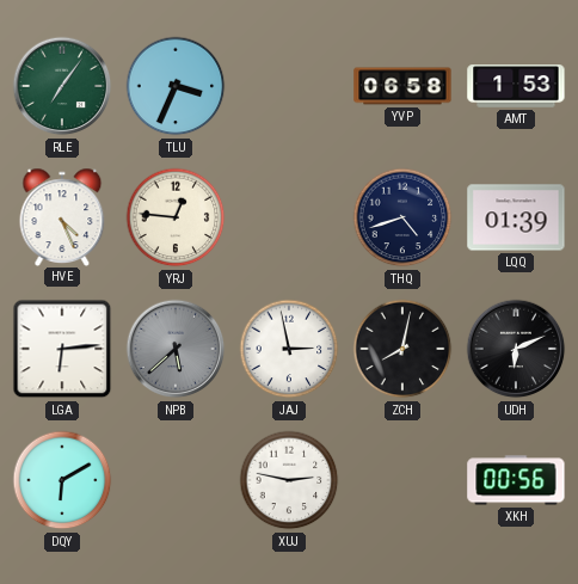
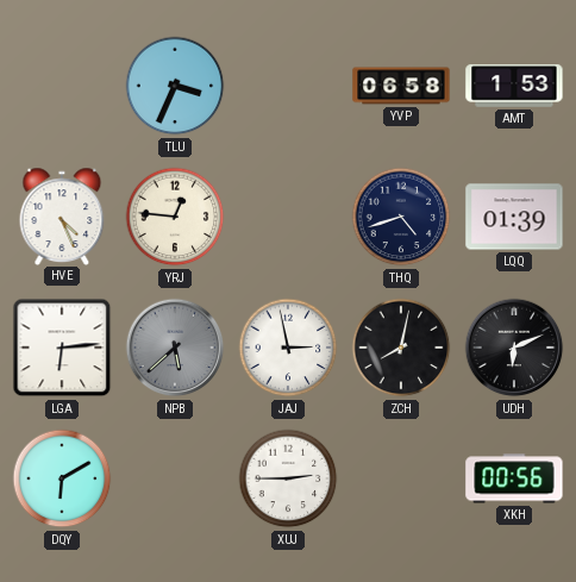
RLE: 7:06 -> none (62, 86)
XUJ: 2:47 -> 2:45 (288, 478)
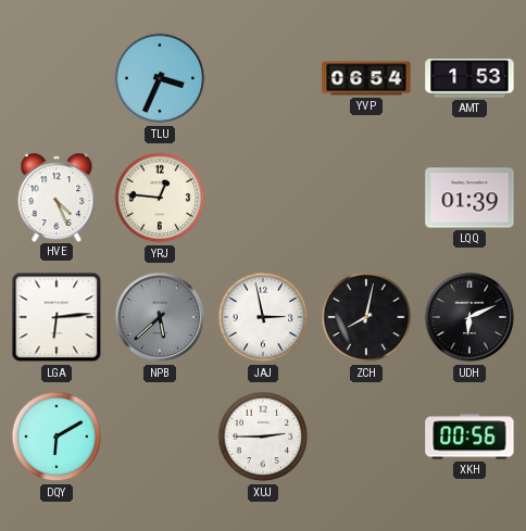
YVP: 06:58 -> 06:54 (366, 78)
THQ: 4:42 -> none (401, 217)
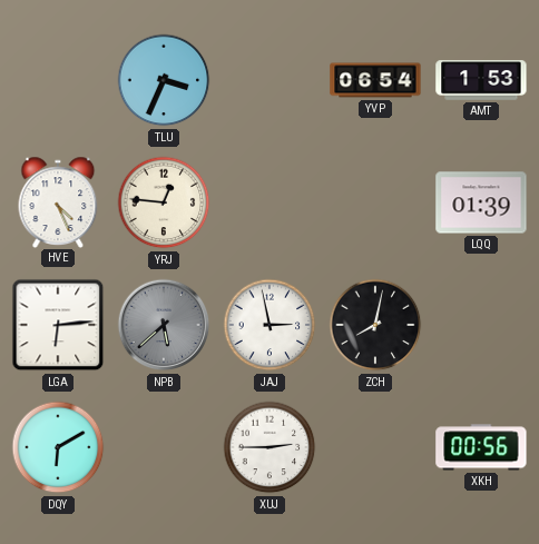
UDH: 6:11 -> none (469, 317)
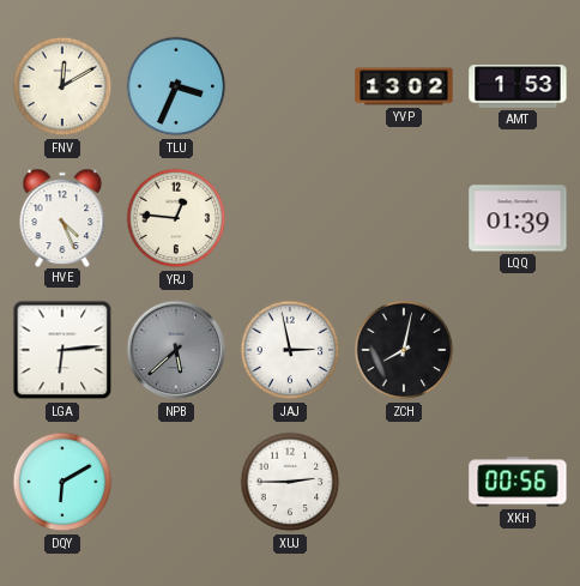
FNV: none -> 12:10 (62, 86)
YVP: 06:54 -> 13:02 (404, 86)
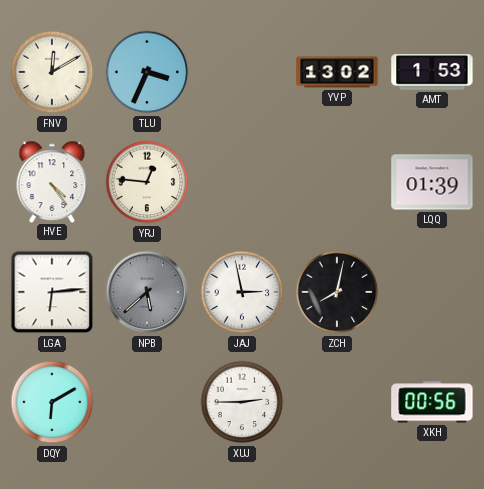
HVE: 4:26 -> 4:24 (52, 181)
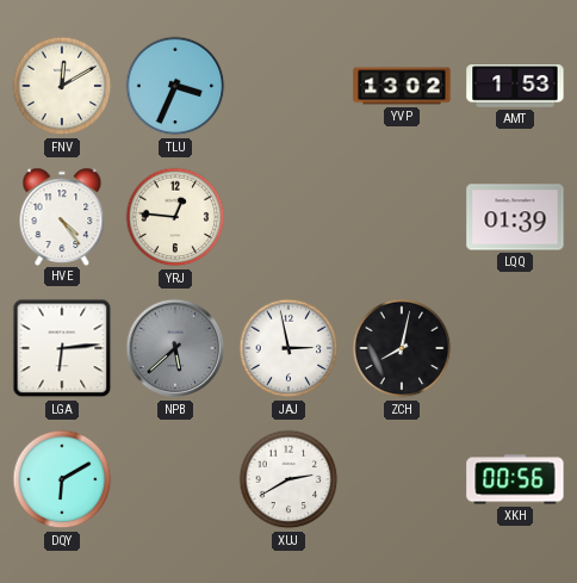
XUJ: 2:45 -> 2:40 (288, 479)
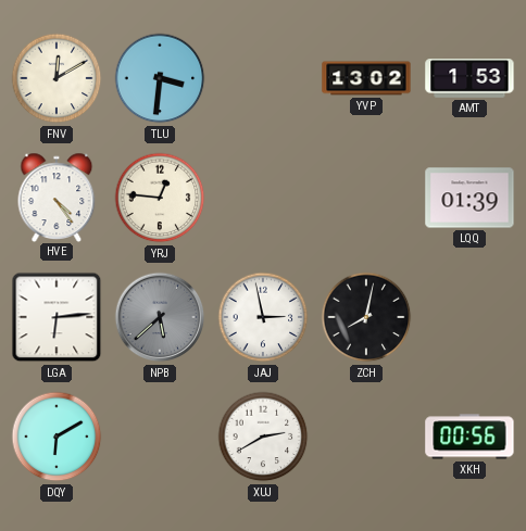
TLU: 3:34 -> 3:31 (160, 78)
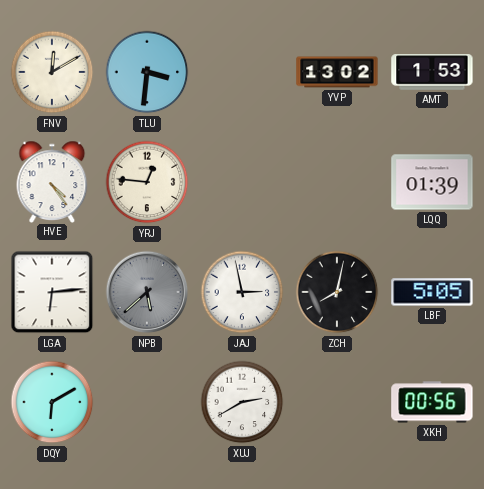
LBF: none -> 5:05 (432, 292)
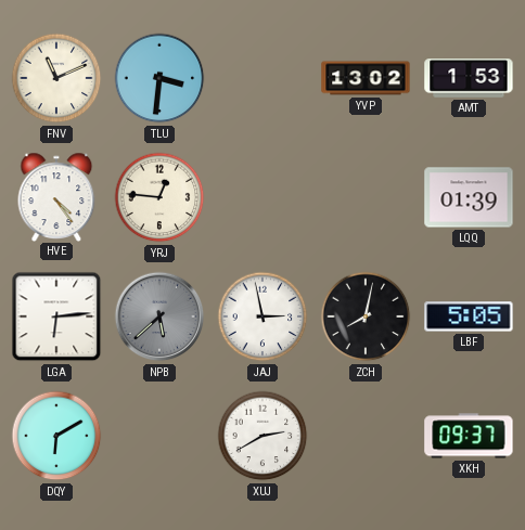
FNV: 12:10 -> 11:11 (56, 78)
XKH: 00:56 -> 09:37 (469, 436)
